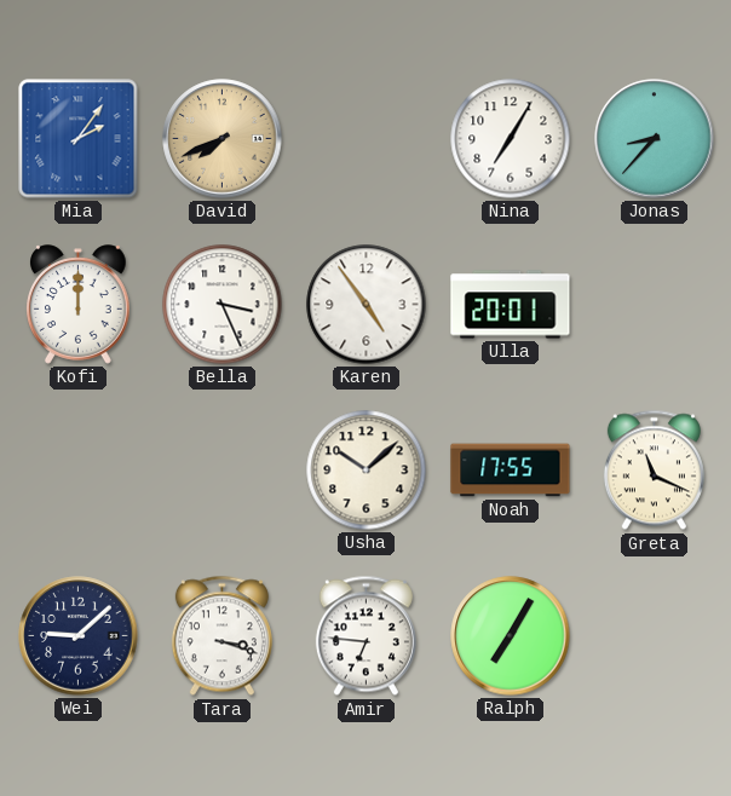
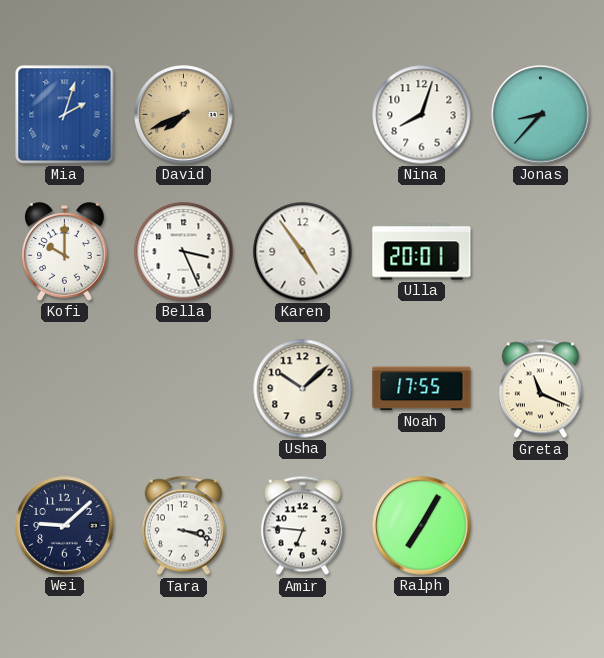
Mia: 2:06 -> 2:03 (65, 115)
Nina: 7:05 -> 8:03 (422, 115)
Kofi: 12:00 -> 10:00 (65, 252)
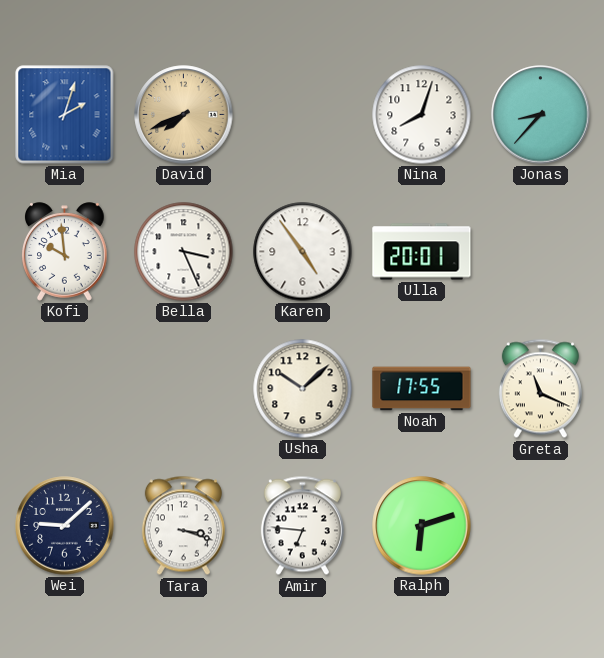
Kofi: 10:00 -> 9:59 (65, 252)
Ralph: 7:05 -> 6:12 (422, 526)
